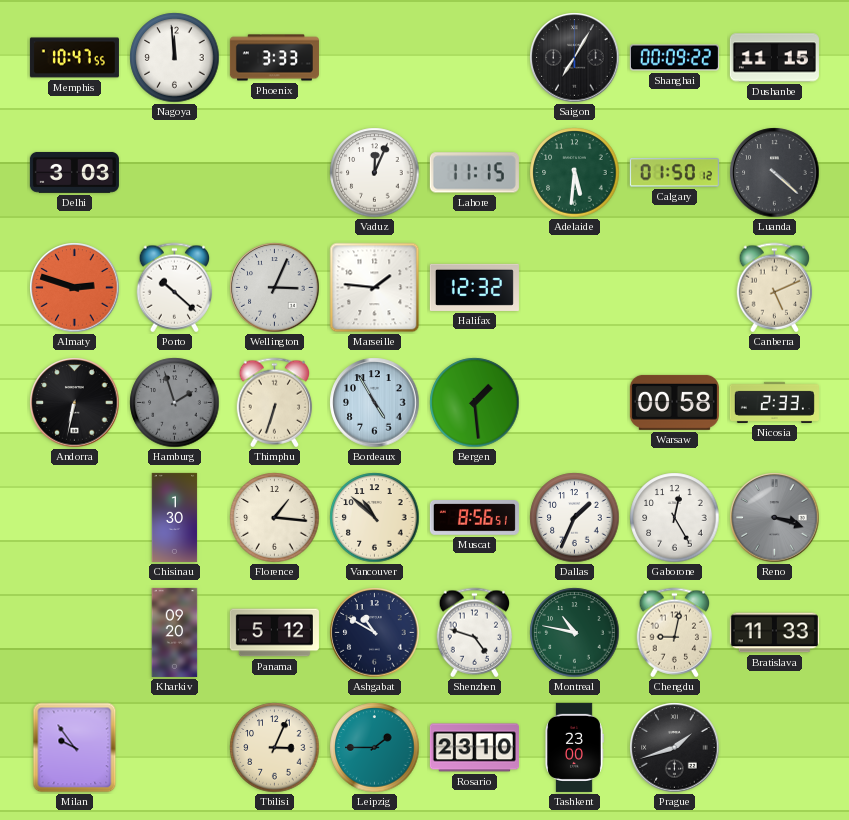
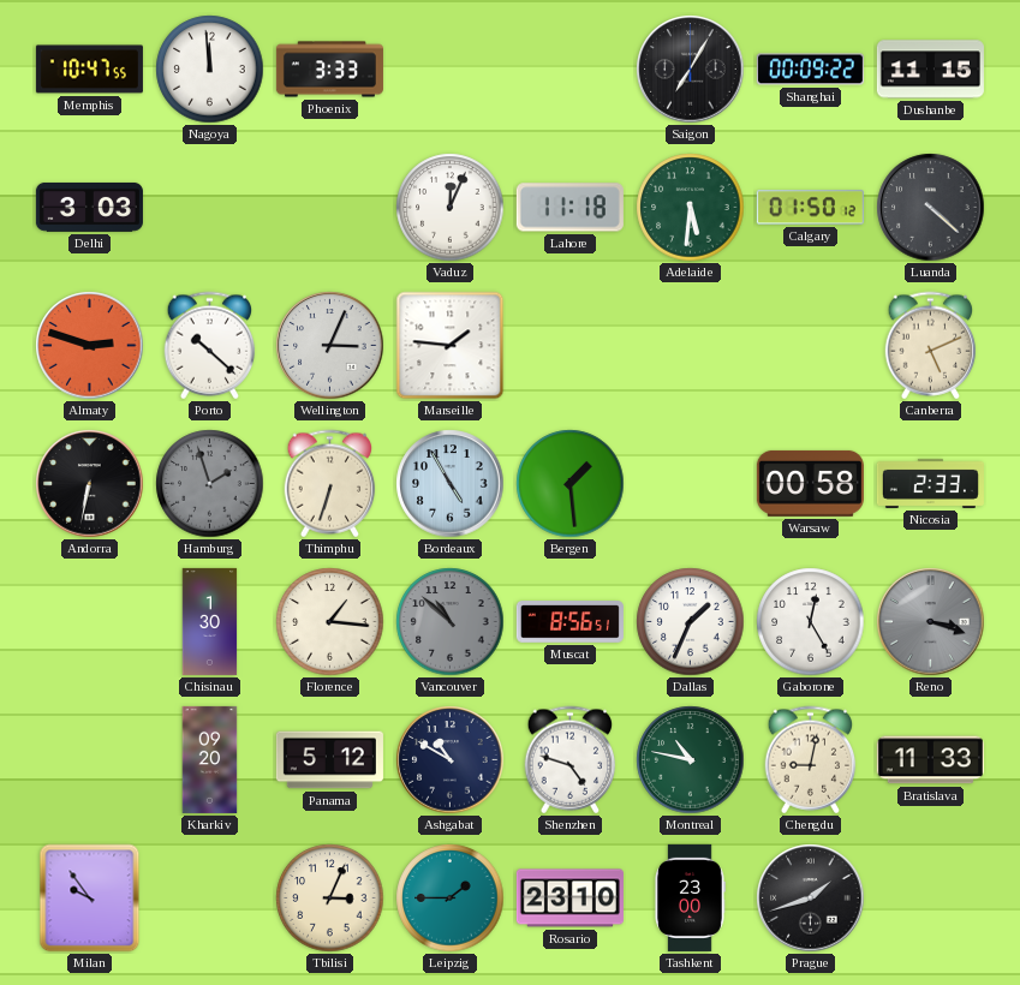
Lahore: 11:15 -> 11:18 (569, 208)
Halifax: 12:32 -> none (474, 287)
Vancouver dial: cream -> grey (451, 622)
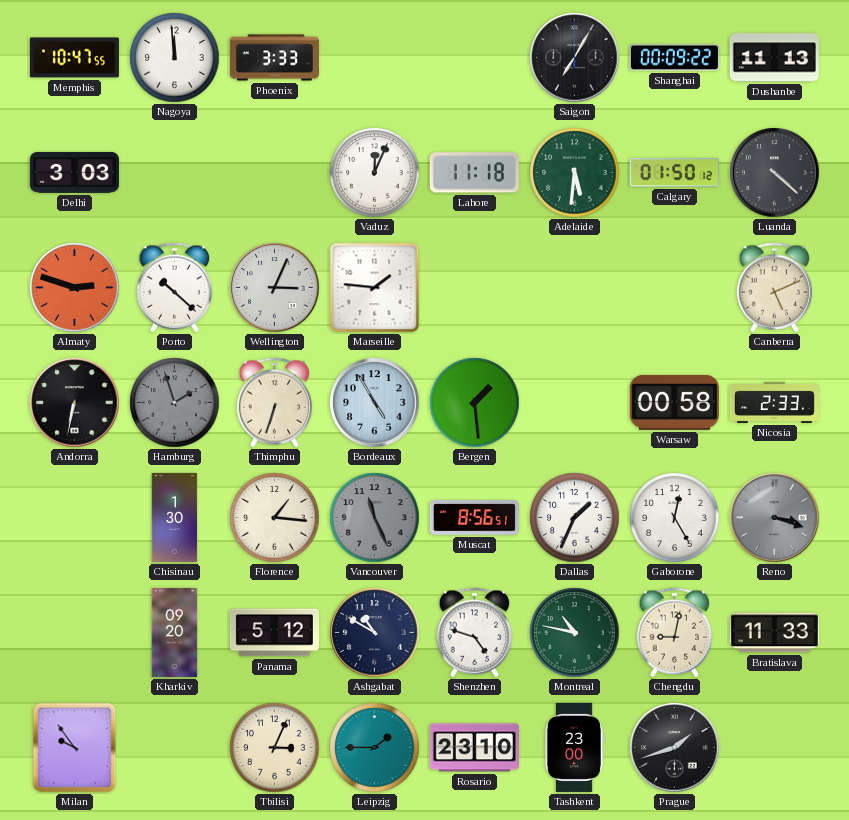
Dushanbe: 11:15 -> 11:13 (774, 58)
Vancouver: 10:52 -> 11:26 (375, 518)
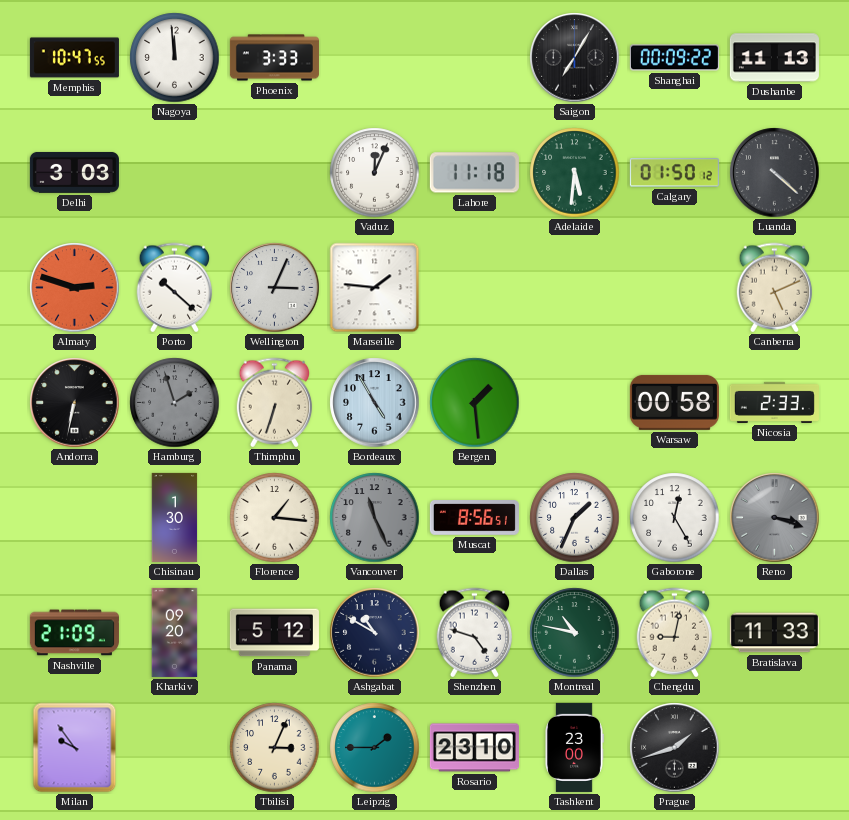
Nashville: none -> 21:09 (74, 633)
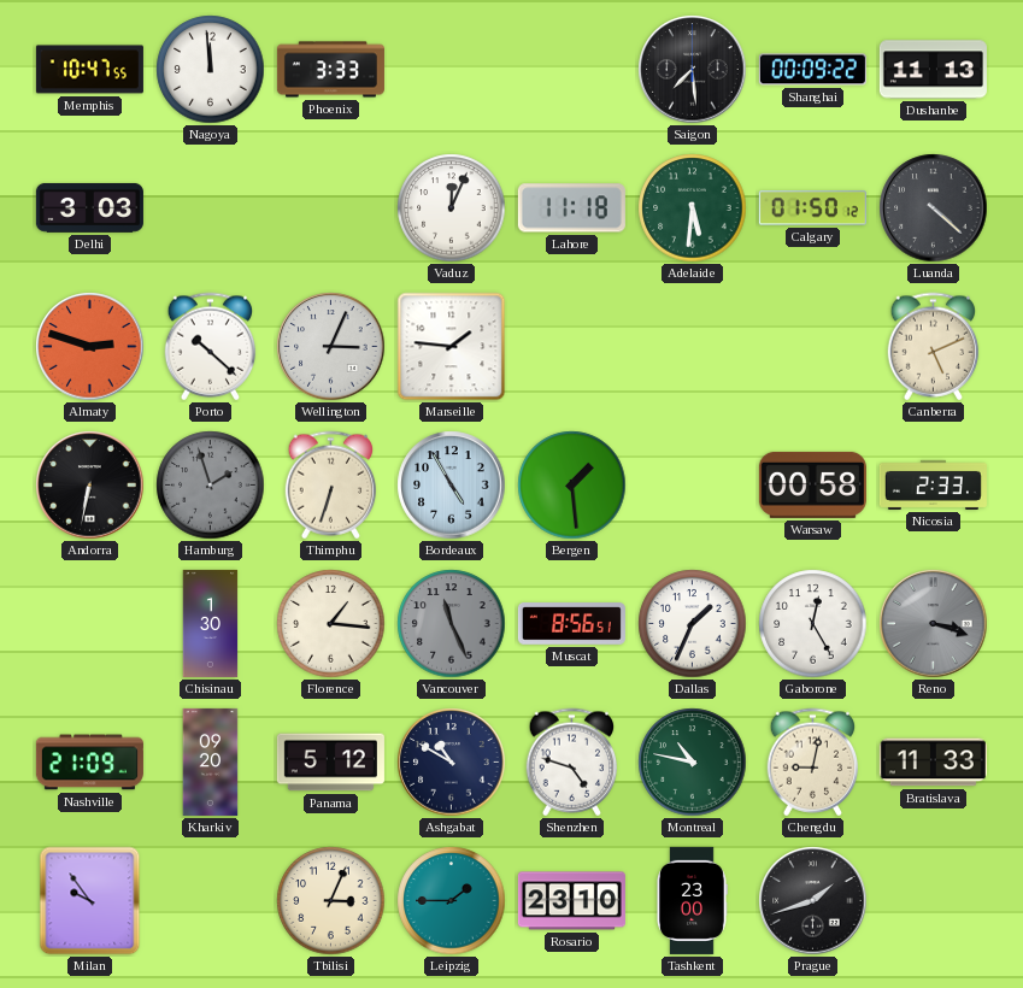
Saigon: 7:05 -> 7:29 (693, 70)
